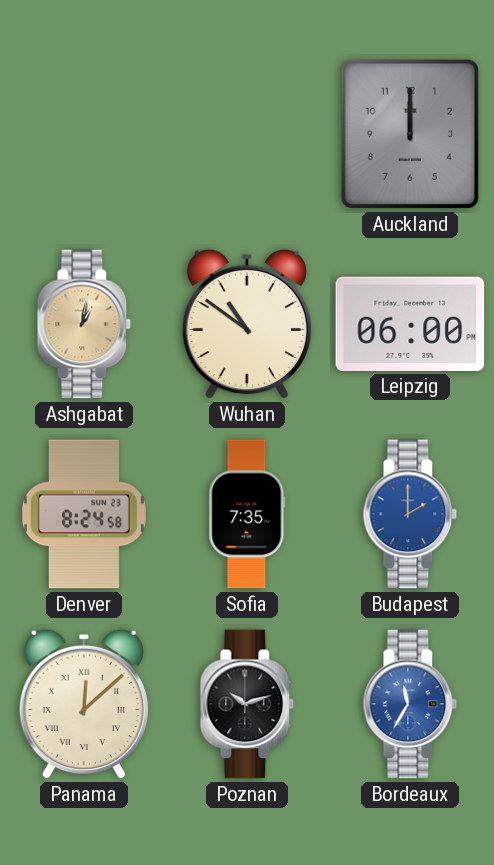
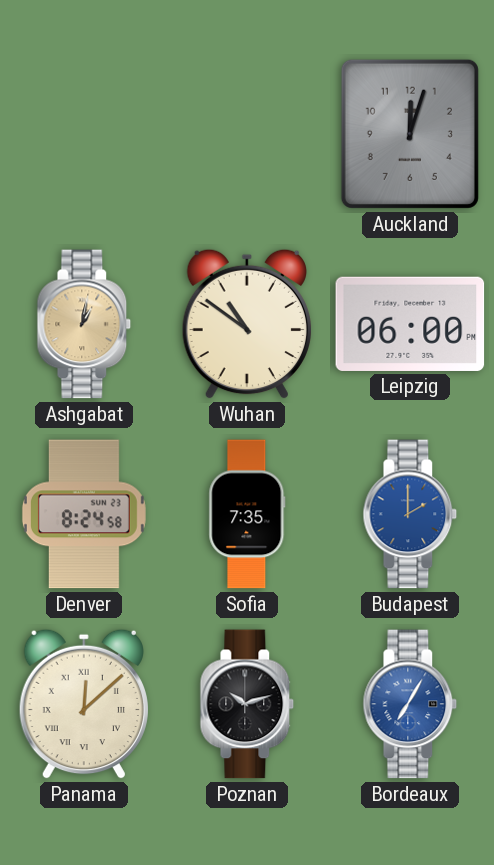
Auckland: 12:00 -> 12:03 (410, 134)
Bordeaux: 11:35 -> 7:05 (410, 704)
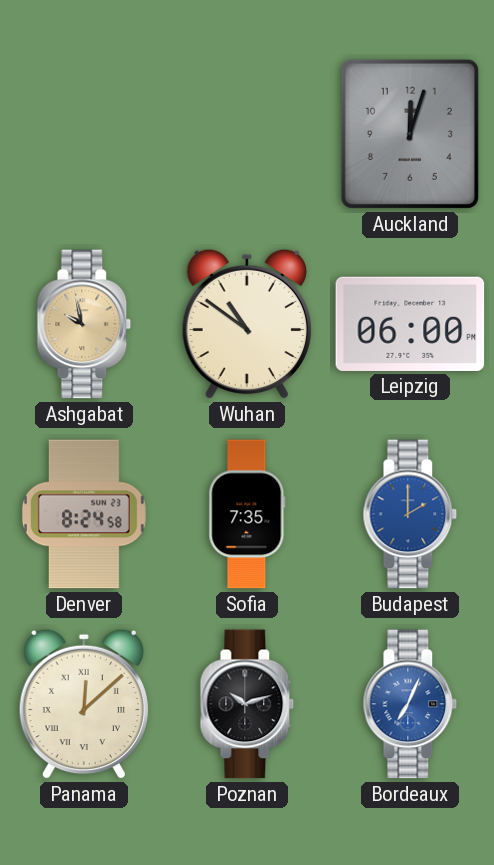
Ashgabat: 1:02 -> 9:58 (84, 324)
Bordeaux: 7:05 -> 7:04 (410, 704)
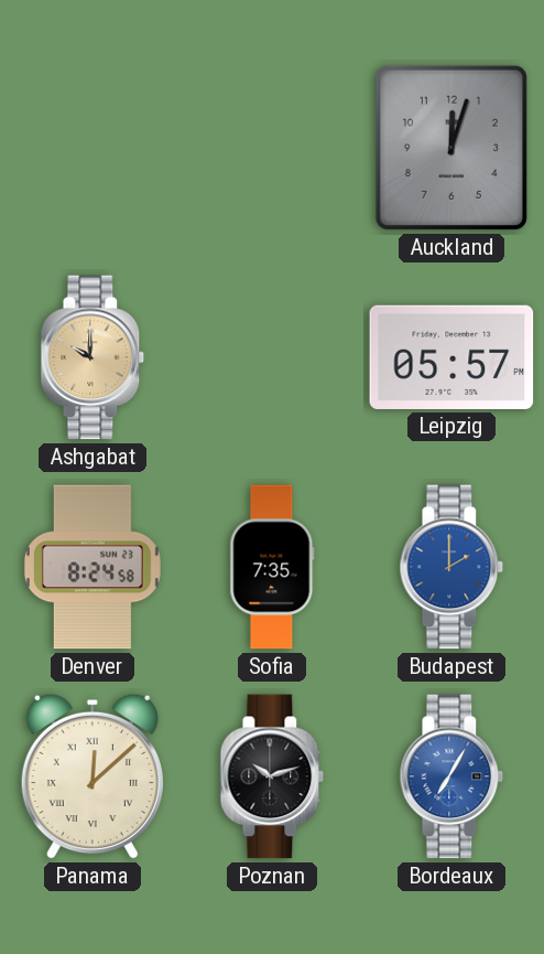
Ashgabat: 9:58 -> 10:00 (93, 357)
Wuhan: 10:51 -> none (247, 324)
Leipzig: 06:00 -> 05:57 (451, 357)
Bordeaux: 7:04 -> 7:05 (451, 776)
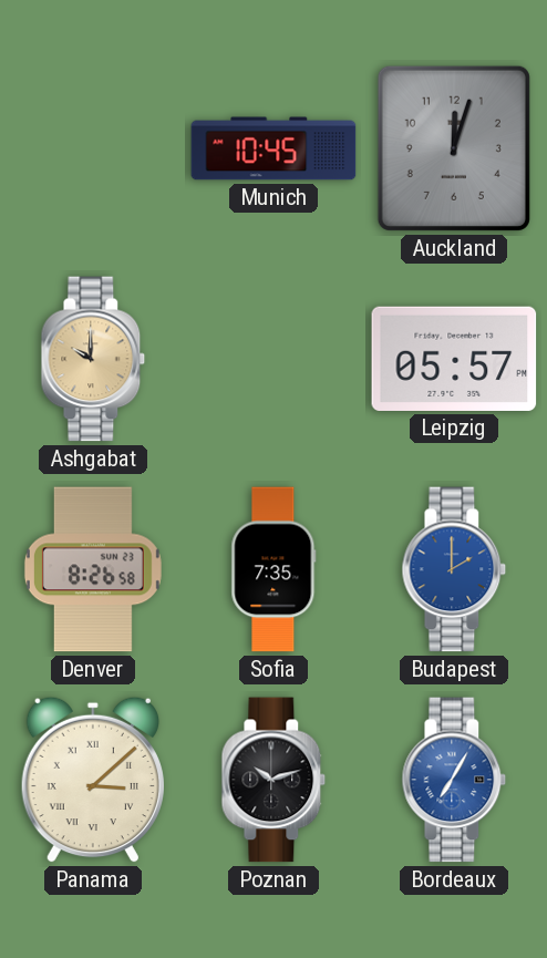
Munich: none -> 10:45 (273, 148)
Denver: 8:24 -> 8:26 (93, 569)
Panama: 12:08 -> 3:08 (93, 780)
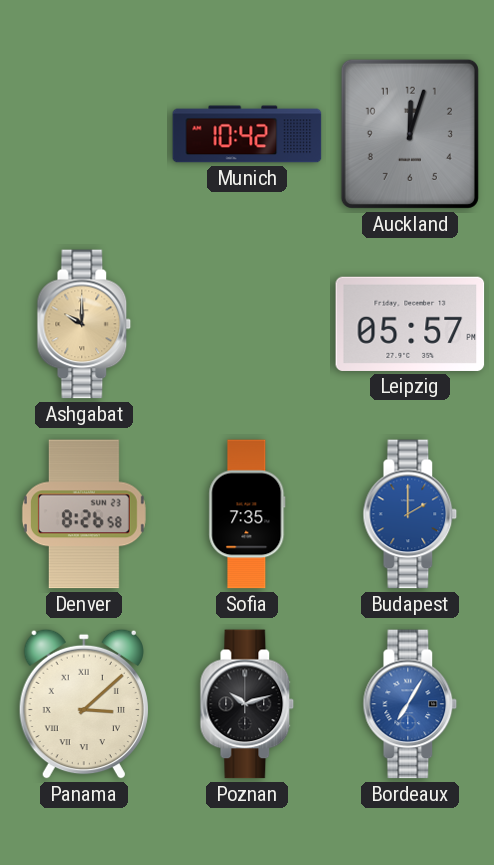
Munich: 10:45 -> 10:42 (247, 134)
